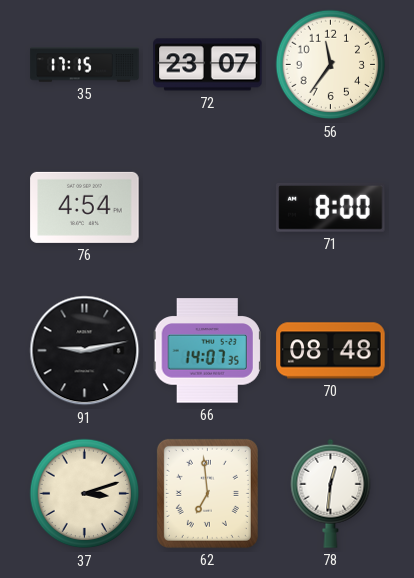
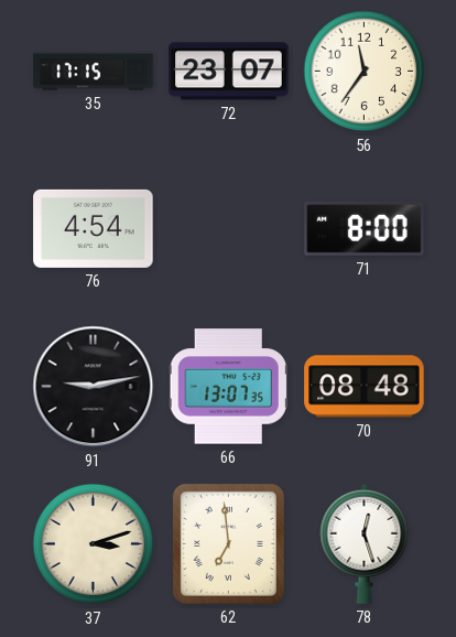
66: 14:07 -> 13:07 (228, 387)
78: 12:31 -> 12:27 (365, 543)
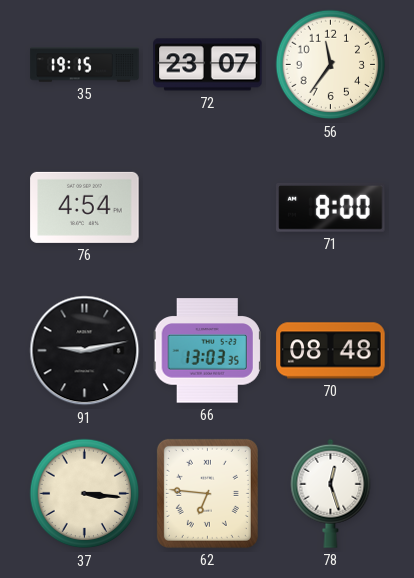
35: 17:15 -> 19:15 (85, 65)
66: 13:07 -> 13:03 (207, 351)
37: 3:12 -> 3:16 (85, 494)
62: 6:59 -> 6:46 (207, 493)
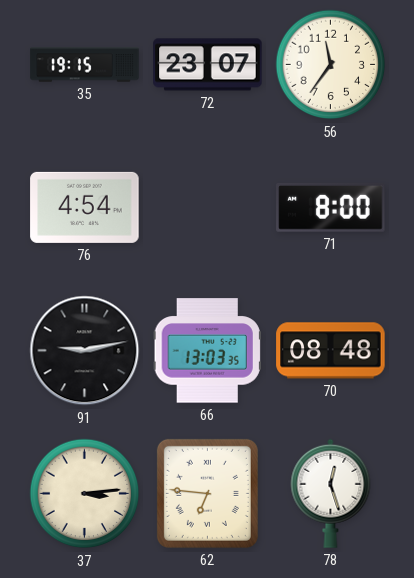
37: 3:16 -> 3:14 (85, 494)
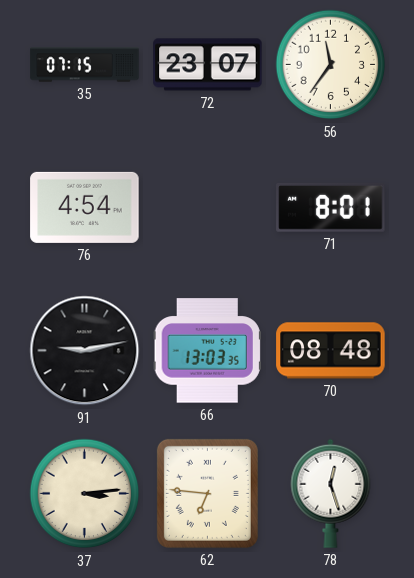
35: 19:15 -> 07:15 (85, 65)
71: 8:00 -> 8:01 (331, 208)
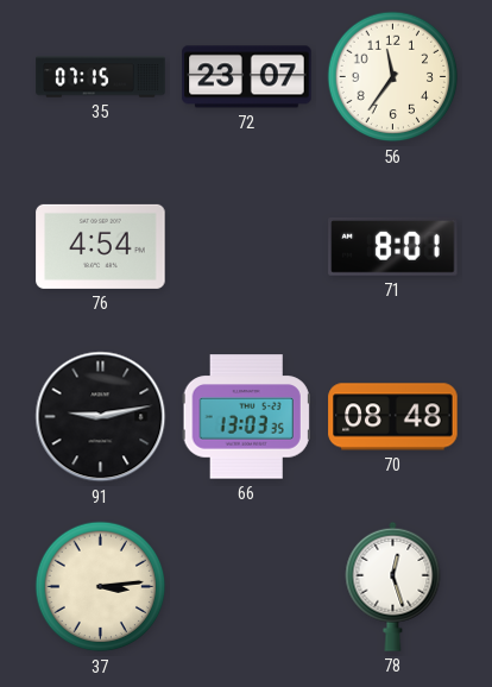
62: 6:46 -> none (207, 493)
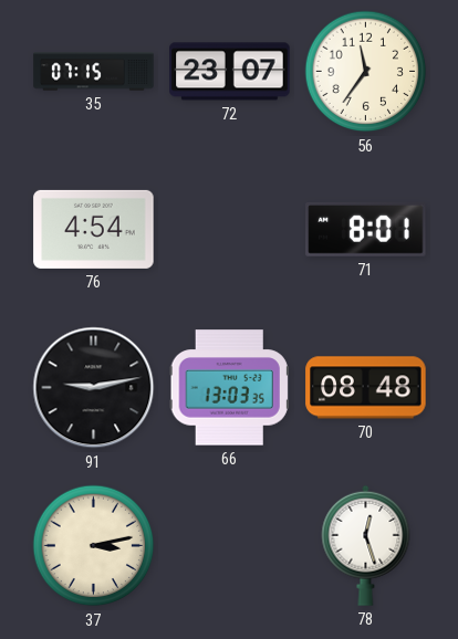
37: 3:14 -> 3:13 (94, 546)
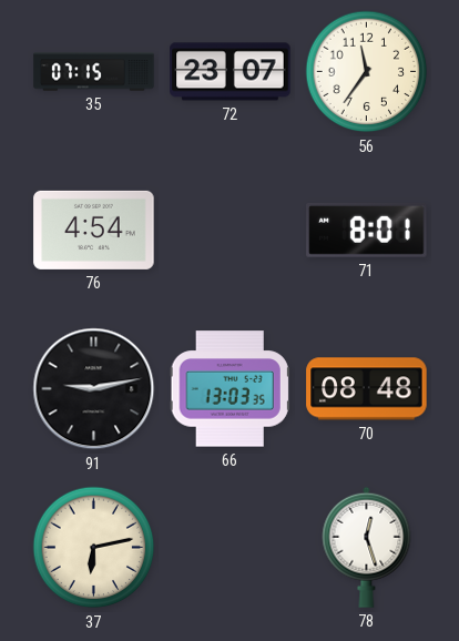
37: 3:13 -> 6:13 (94, 548)
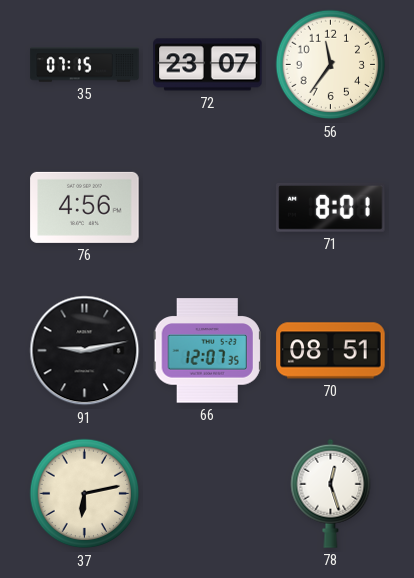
76: 4:54 -> 4:56 (85, 207)
66: 13:03 -> 12:07 (207, 351)
70: 08:48 -> 08:51 (331, 351)
